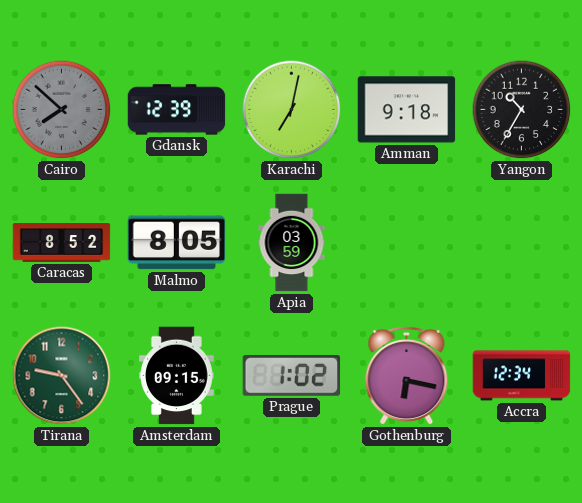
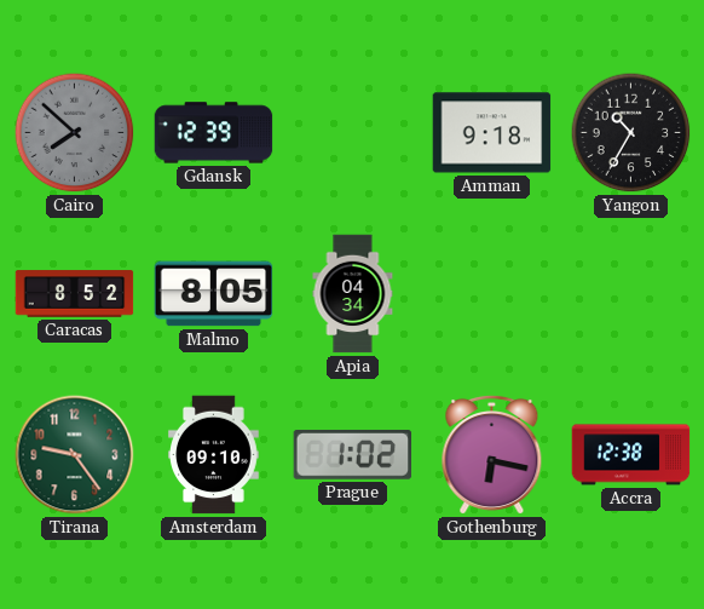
Karachi: 7:02 -> none (292, 110)
Apia: 03:59 -> 04:34 (353, 294)
Amsterdam: 09:15 -> 09:10 (214, 455)
Accra: 12:34 -> 12:38 (631, 455)
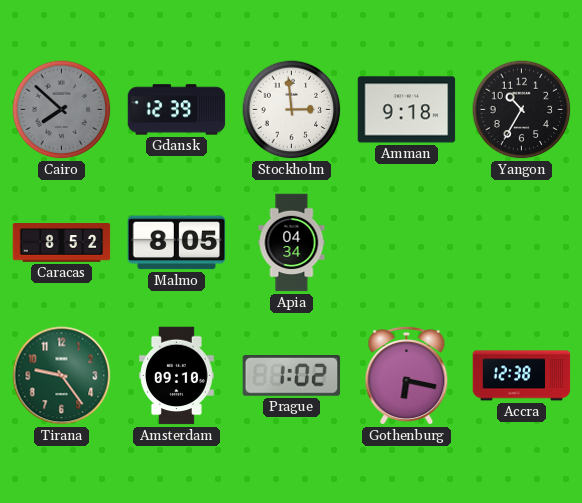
Stockholm: none -> 2:59 (292, 110)
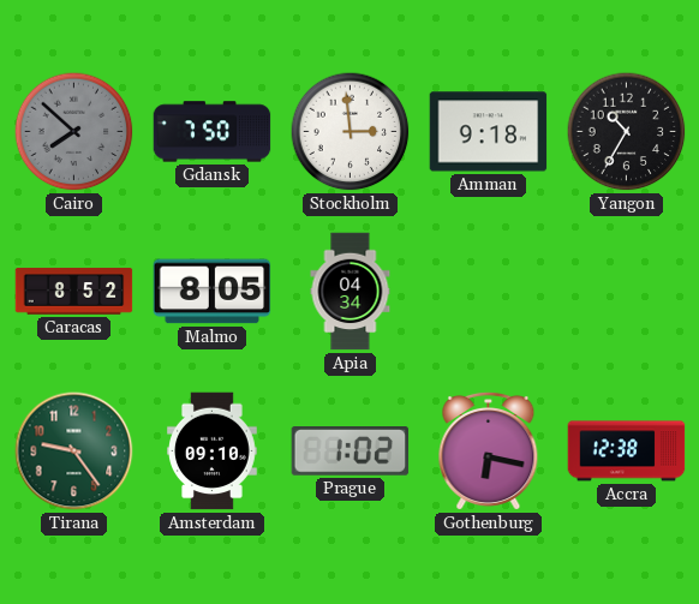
Gdansk: 12:39 -> 7:50 (213, 132)
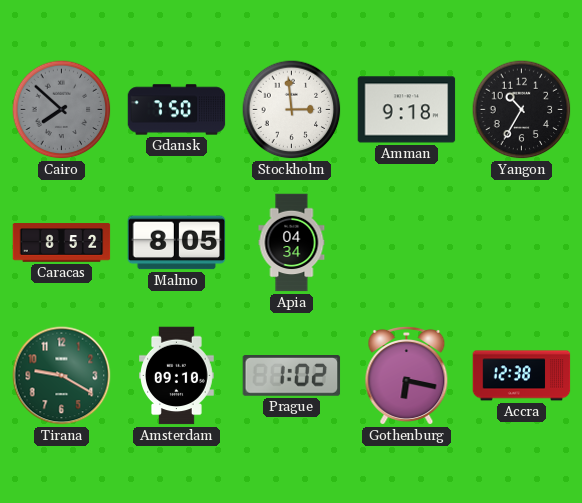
Tirana: 9:24 -> 9:20 (62, 376)
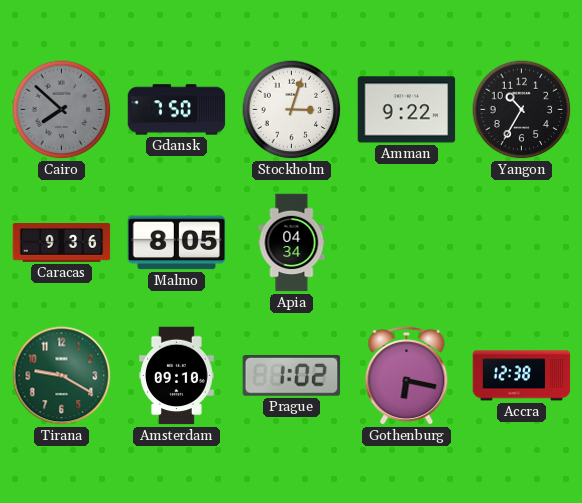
Stockholm: 2:59 -> 3:03 (292, 110)
Amman: 9:18 -> 9:22 (407, 110)
Caracas: 8:52 -> 9:36 (62, 243)
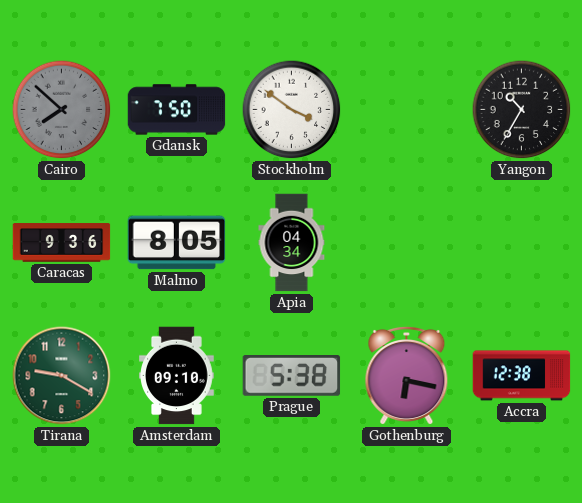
Stockholm: 3:03 -> 3:51 (292, 110)
Amman: 9:22 -> none (407, 110)
Prague: 1:02 -> 5:38 (292, 376)
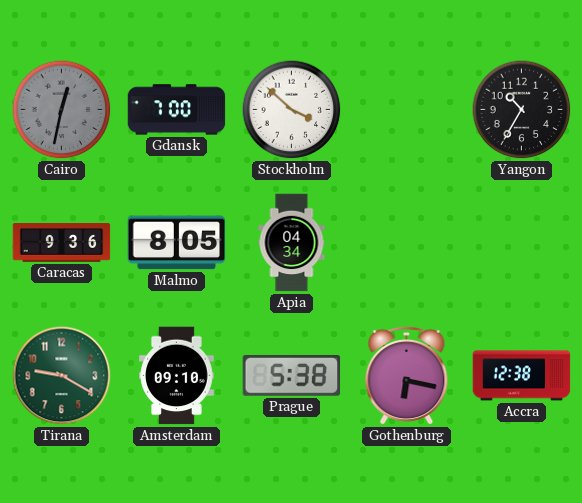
Cairo: 7:52 -> 12:32 (62, 110)
Gdansk: 7:50 -> 7:00 (177, 110)
Stockholm: 3:51 -> 3:52 (292, 110)
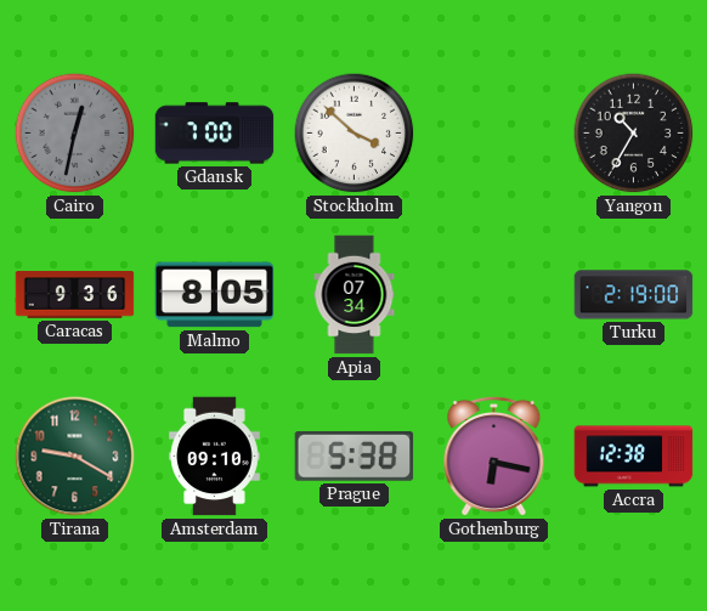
Apia: 04:34 -> 07:34 (355, 295)
Turku: none -> 2:19 (634, 295)
